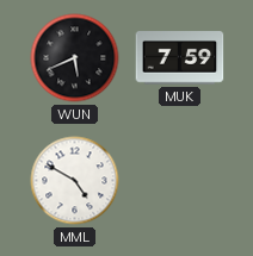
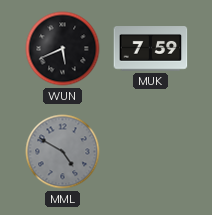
MML dial: white -> grey (63, 152)
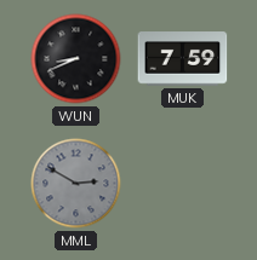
WUN: 5:41 -> 8:41 (76, 59)
MML: 4:50 -> 2:50 (76, 184)
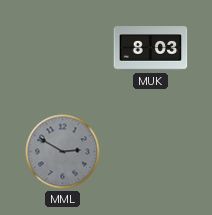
WUN: 8:41 -> none (76, 59)
MUK: 7:59 -> 8:03 (151, 49)
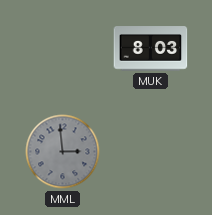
MML: 2:50 -> 2:59 (63, 152)
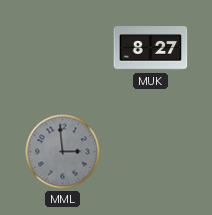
MUK: 8:03 -> 8:27 (151, 49)
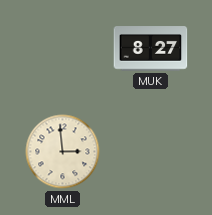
MML dial: grey -> cream (63, 152)
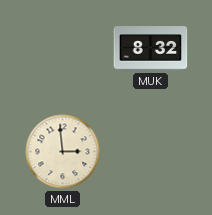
MUK: 8:27 -> 8:32 (151, 49)
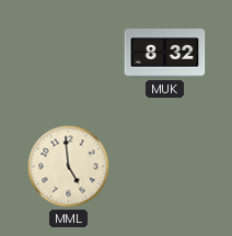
MML: 2:59 -> 4:59 (69, 167)
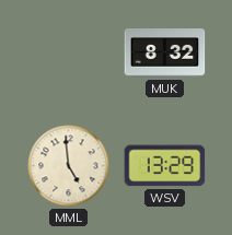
WSV: none -> 13:29 (165, 166)
